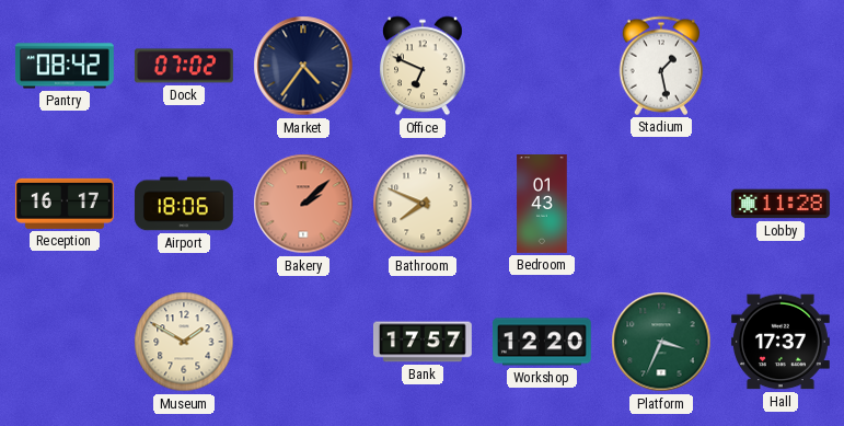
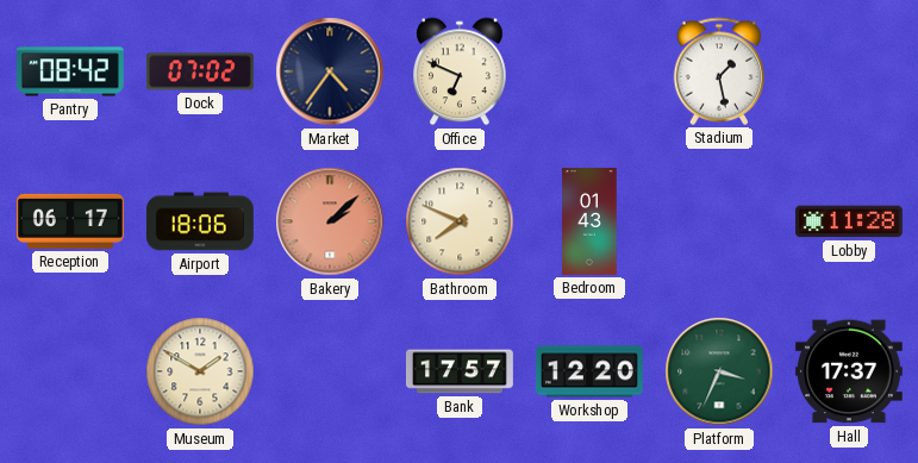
Reception: 16:17 -> 06:17 (70, 221)
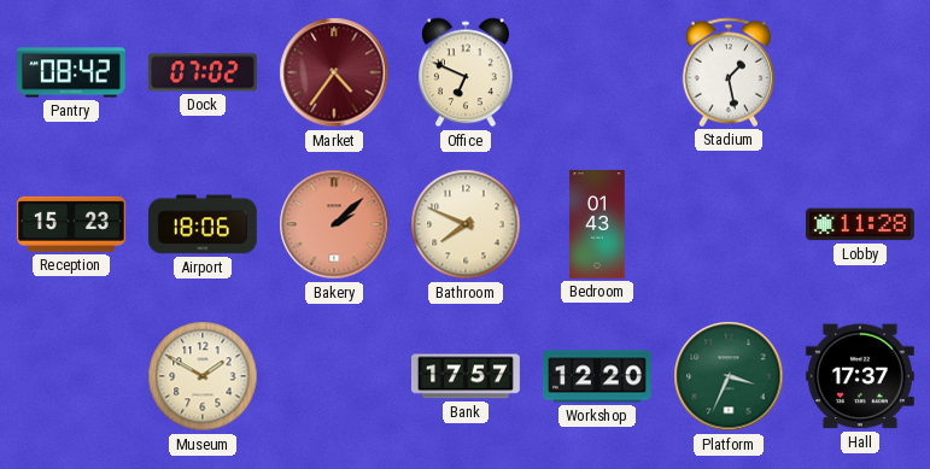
Market dial: navy -> burgundy (334, 72)
Reception: 06:17 -> 15:23 (71, 224)
